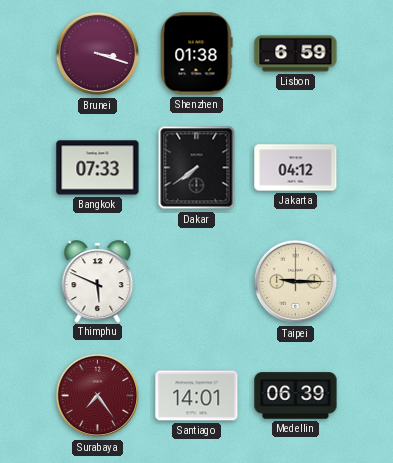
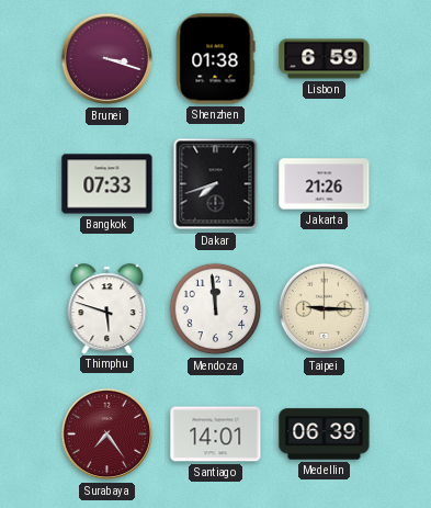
Dakar: 7:39 -> 7:42 (216, 184)
Jakarta: 04:12 -> 21:26 (325, 184)
Thimphu: 5:49 -> 5:48 (107, 308)
Mendoza: none -> 11:59 (216, 309)
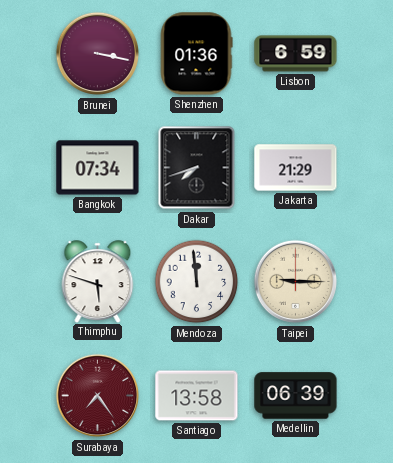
Brunei: 3:18 -> 3:17 (98, 54)
Shenzhen: 01:38 -> 01:36 (196, 54)
Bangkok: 07:33 -> 07:34 (98, 168)
Jakarta: 21:26 -> 21:29 (296, 168)
Santiago: 14:01 -> 13:58 (197, 396)
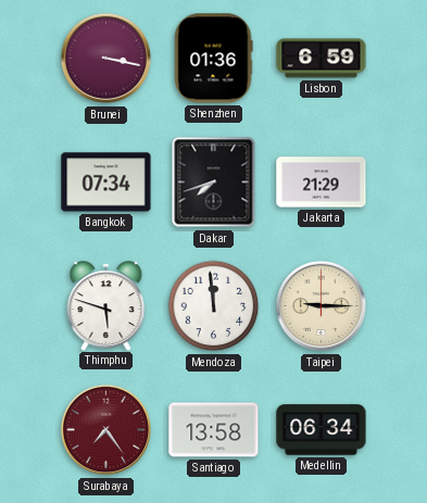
Medellin: 06:39 -> 06:34 (322, 430)
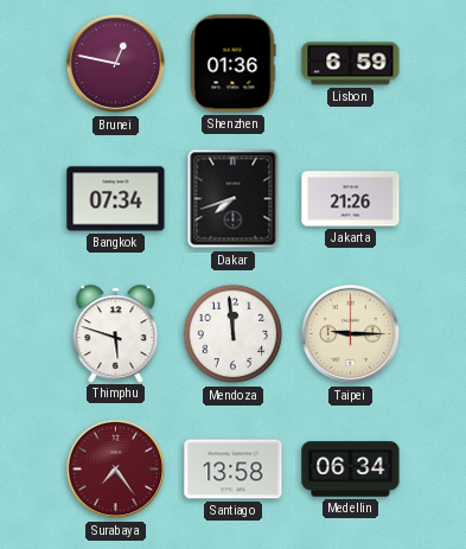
Brunei: 3:17 -> 12:47 (116, 64)
Jakarta: 21:29 -> 21:26 (351, 199)
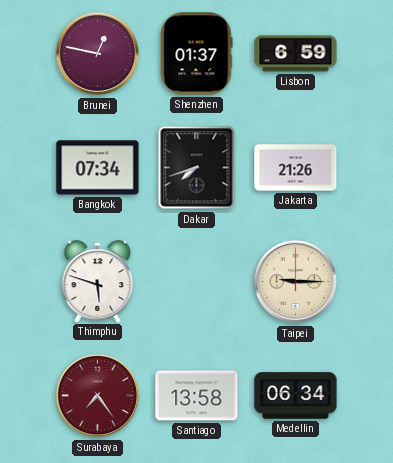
Shenzhen: 01:36 -> 01:37 (196, 54)
Mendoza: 11:59 -> none (234, 334)
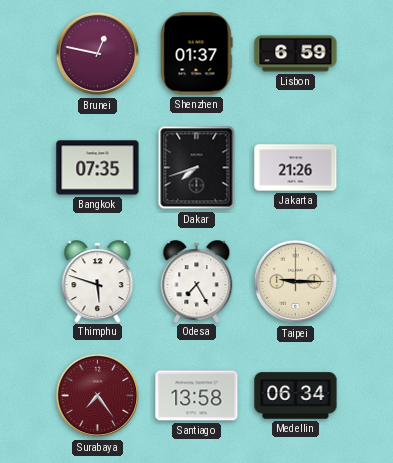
Bangkok: 07:34 -> 07:35 (98, 168)
Odesa: none -> 7:25 (197, 281)
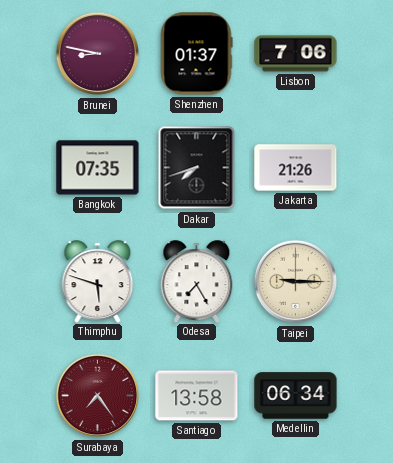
Brunei: 12:47 -> 8:47 (98, 54)
Lisbon: 6:59 -> 7:06 (296, 54)
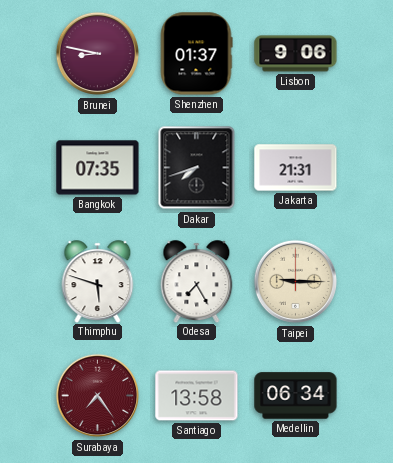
Lisbon: 7:06 -> 9:06 (296, 54)
Jakarta: 21:26 -> 21:31 (296, 168)
